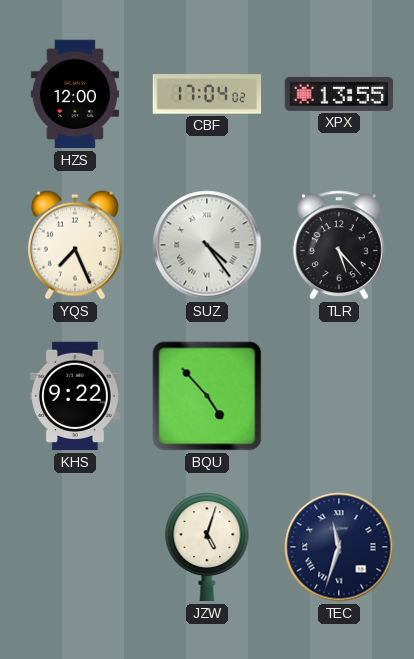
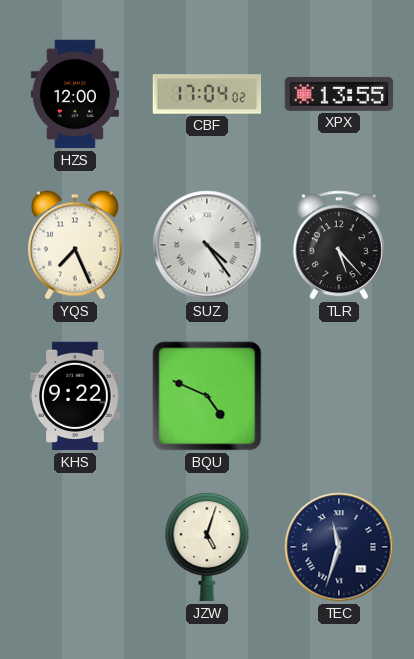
BQU: 4:53 -> 4:49 (207, 396)
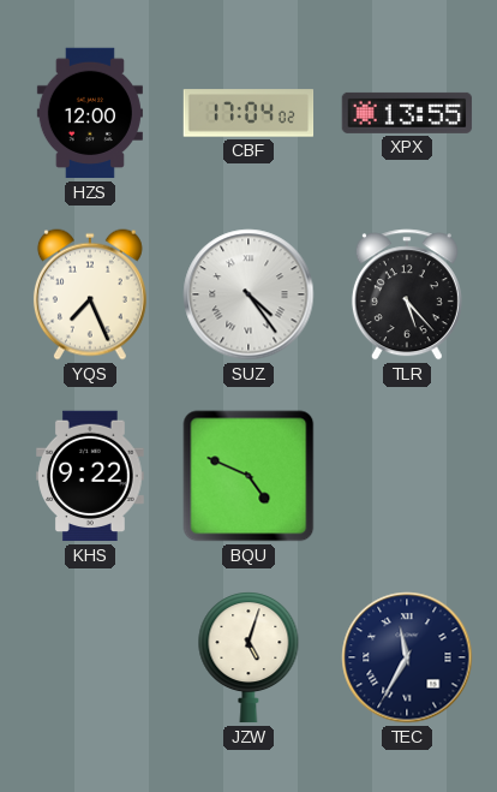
TEC: 11:33 -> 11:35 (407, 657)
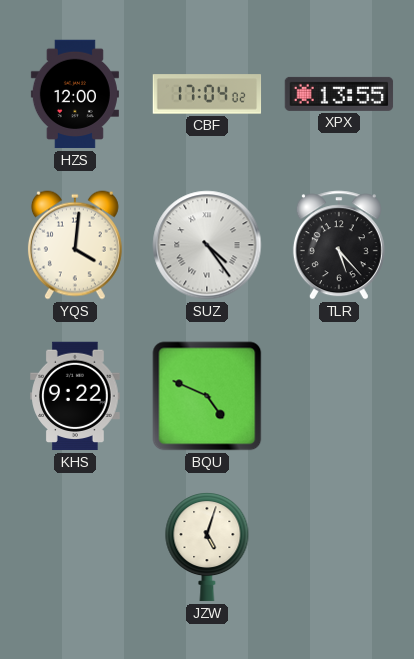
YQS: 7:26 -> 4:01 (75, 245)
TEC: 11:35 -> none (407, 657)
